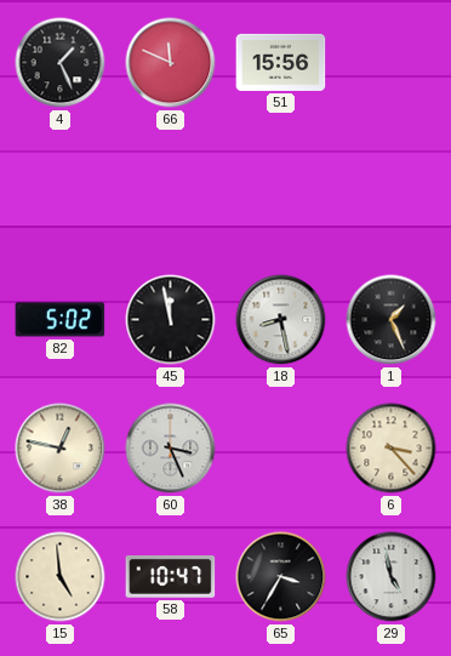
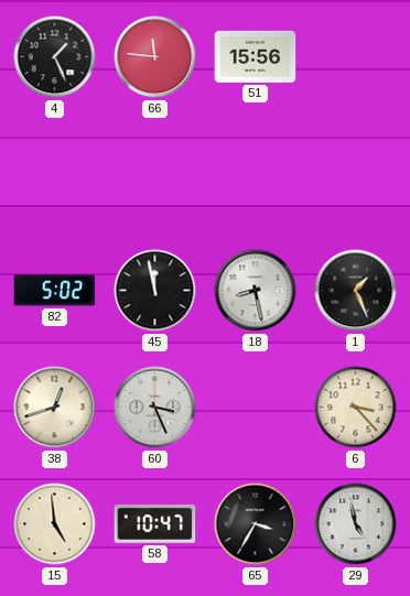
66: 11:49 -> 11:46 (155, 57)
38: 12:47 -> 12:42 (55, 408)
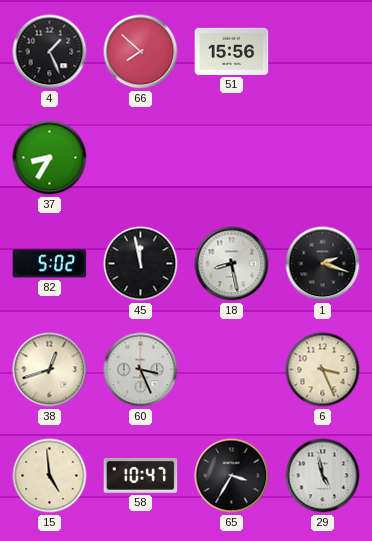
66: 11:46 -> 7:52 (141, 52)
37: none -> 8:35 (50, 158)
1: 1:26 -> 2:18 (323, 264)
6: 3:23 -> 3:26 (323, 370)
